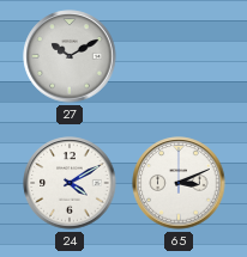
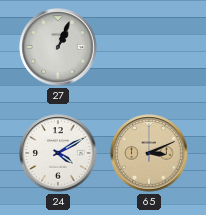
27: 10:10 -> 1:04 (58, 47)
65 dial: white -> champagne (149, 153)
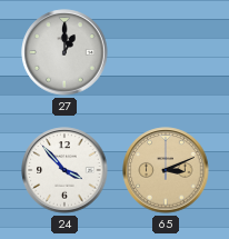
27: 1:04 -> 1:00 (64, 52)
24: 4:10 -> 3:53 (64, 170)
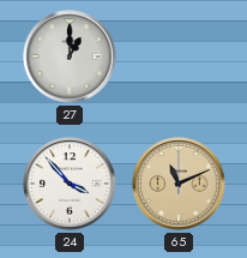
65: 3:11 -> 11:11 (179, 184)
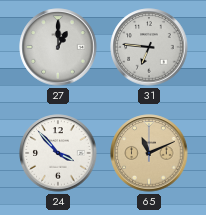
31: none -> 6:46 (149, 47)
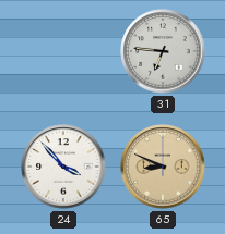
27: 1:00 -> none (58, 47)
65: 11:11 -> 8:49 (163, 167)
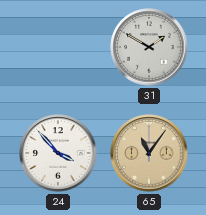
31: 6:46 -> 1:50 (149, 47)
65: 8:49 -> 11:06 (149, 153)
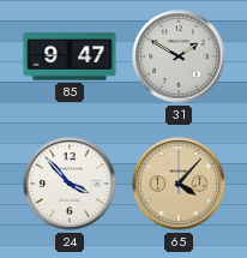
85: none -> 9:47 (70, 56)
65: 11:06 -> 4:07 (179, 184)
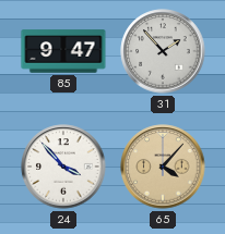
31: 1:50 -> 1:53 (163, 51)
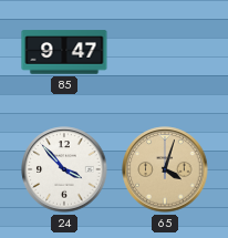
31: 1:53 -> none (163, 51)
65: 4:07 -> 4:03 (165, 169)
